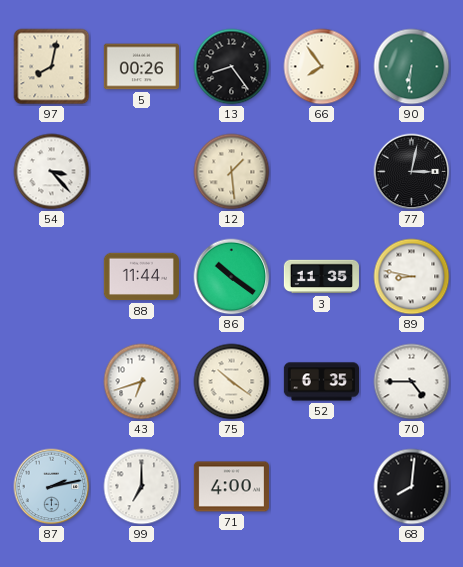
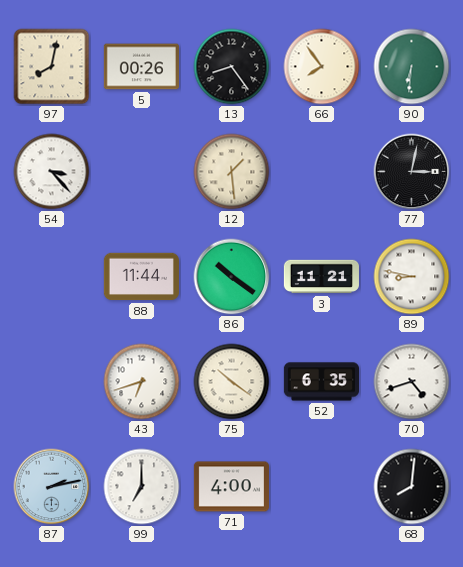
3: 11:35 -> 11:21 (321, 277)
70: 4:45 -> 4:42 (412, 382)
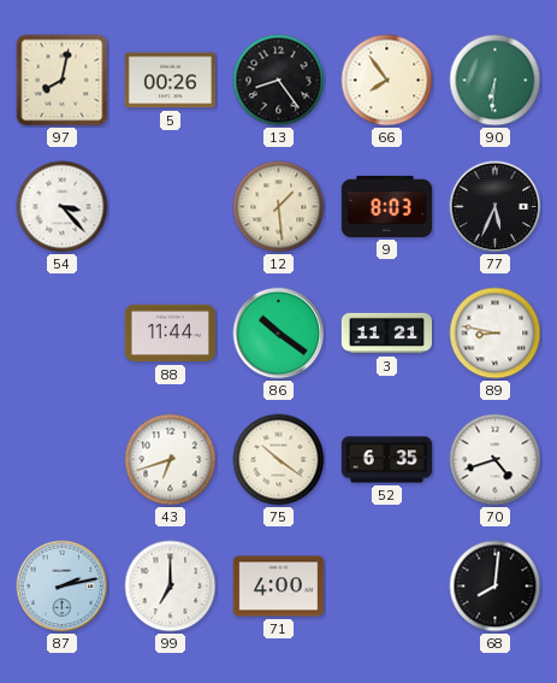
9: none -> 8:03 (386, 206)
77: 3:02 -> 5:34 (496, 207)
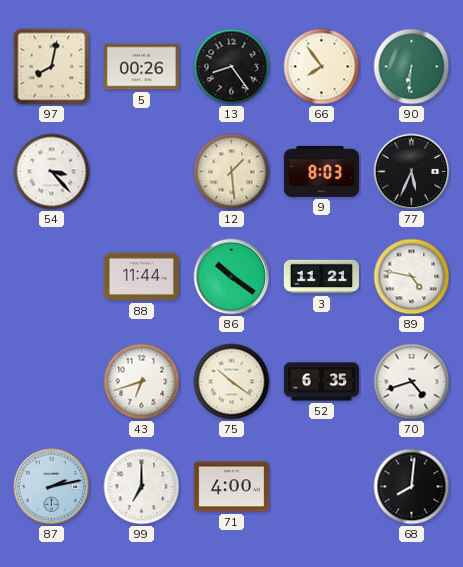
89: 8:47 -> 4:47 (412, 277)
